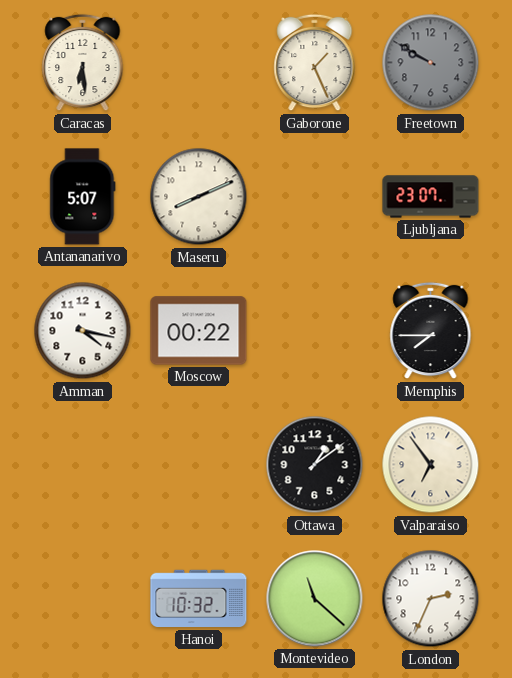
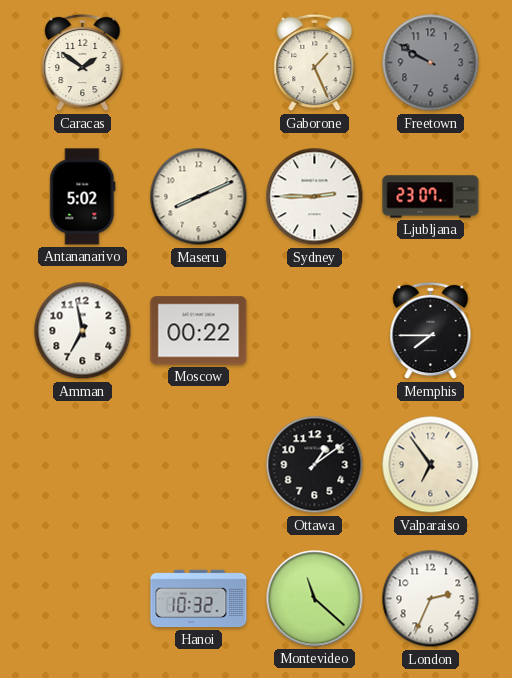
Caracas: 6:29 -> 1:51 (83, 63)
Antananarivo: 5:07 -> 5:02 (83, 197)
Sydney: none -> 2:45 (315, 197)
Amman: 4:17 -> 6:58 (83, 331)
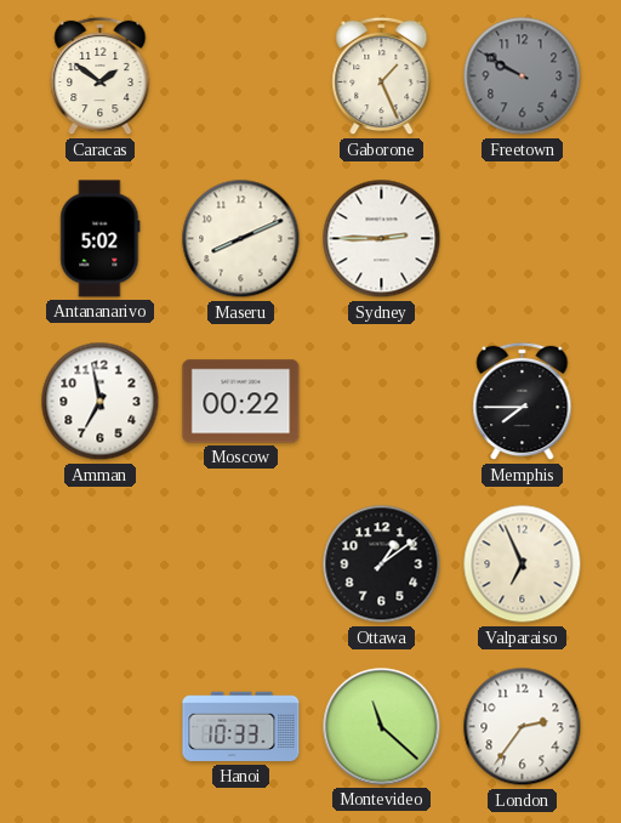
Ljubljana: 23:07 -> none (431, 197)
Valparaiso: 6:54 -> 6:56 (523, 564)
Hanoi: 10:32 -> 10:33 (241, 727)
London: 2:34 -> 2:36 (523, 727)
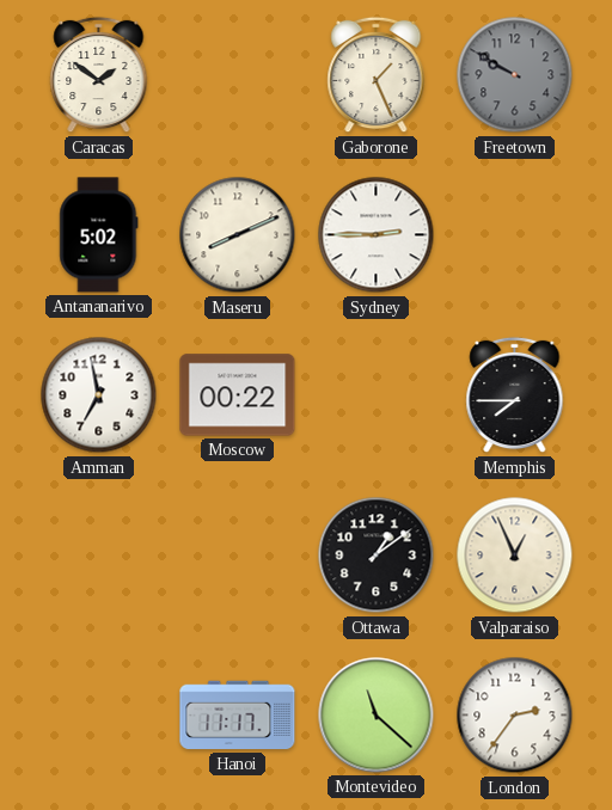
Valparaiso: 6:56 -> 12:56 (515, 556)
Hanoi: 10:33 -> 11:17 (238, 716)
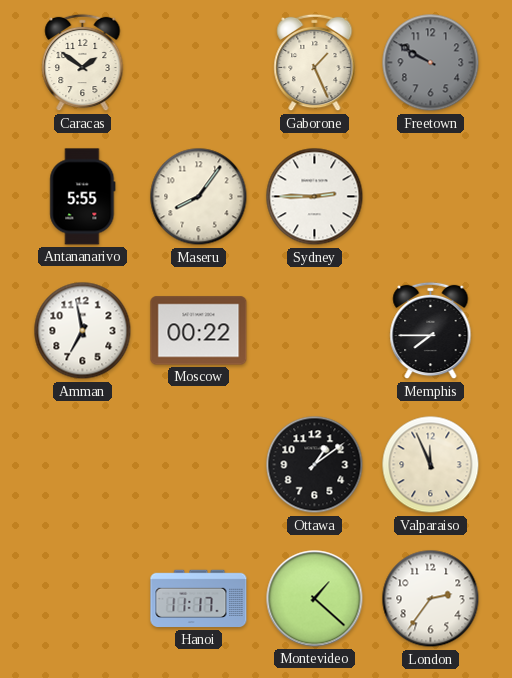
Antananarivo: 5:02 -> 5:55 (83, 197)
Maseru: 8:11 -> 8:06 (199, 197)
Valparaiso: 12:56 -> 11:56 (431, 465)
Montevideo: 11:22 -> 1:22 (315, 599)
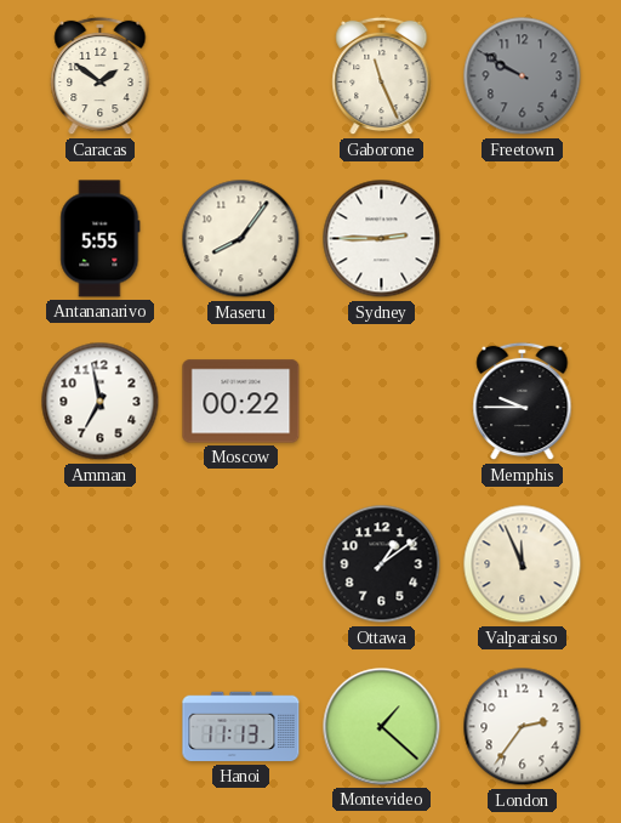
Gaborone: 1:26 -> 11:26 (382, 76)
Memphis: 7:45 -> 9:45 (523, 402)
Hanoi: 11:17 -> 11:13 (241, 727)
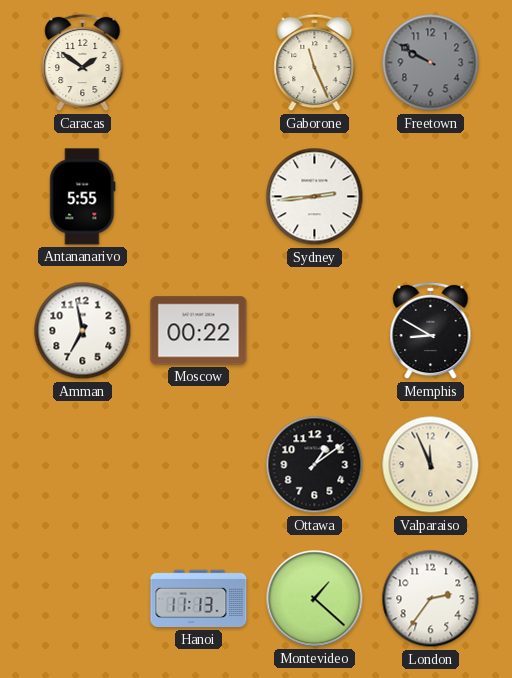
Maseru: 8:06 -> none (241, 239)
Sydney: 2:45 -> 2:44 (315, 197)
Memphis: 9:45 -> 8:50 (431, 331)
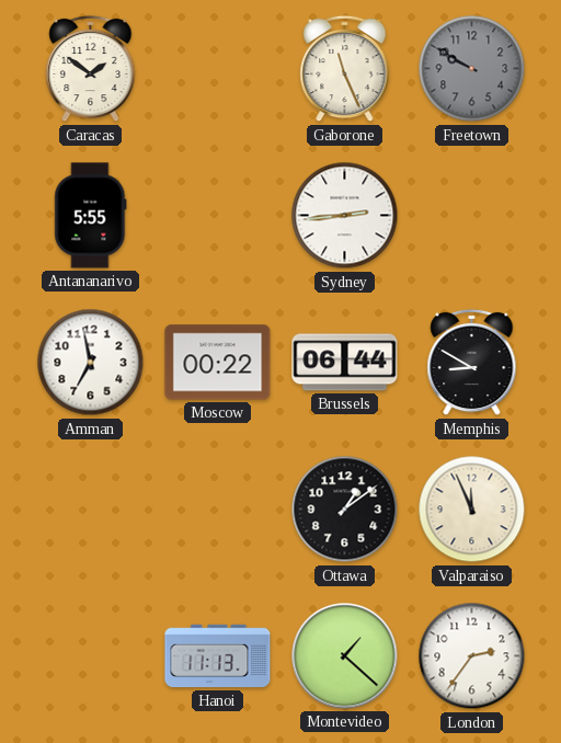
Brussels: none -> 06:44 (345, 363)
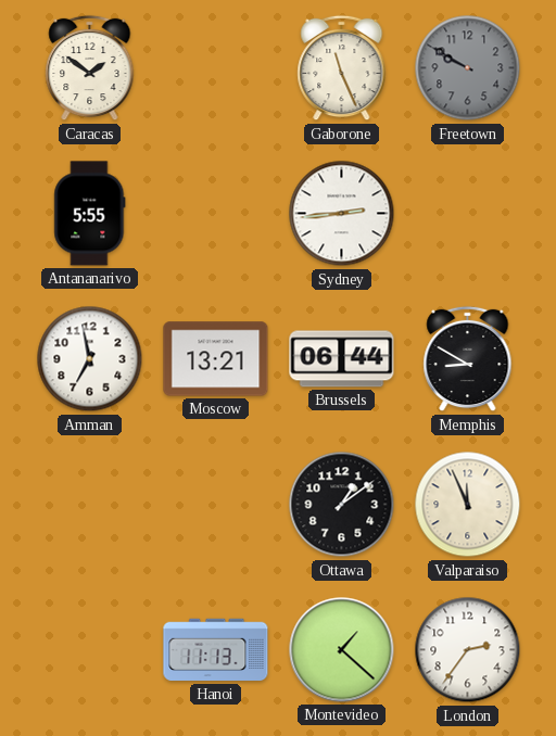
Moscow: 00:22 -> 13:21 (216, 359)
